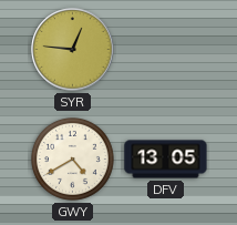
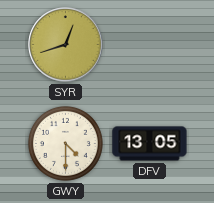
SYR: 12:46 -> 12:42 (66, 45)
GWY: 4:40 -> 4:30 (65, 143)
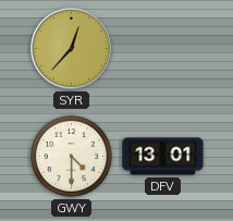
SYR: 12:42 -> 12:37 (72, 49)
DFV: 13:05 -> 13:01 (163, 157)
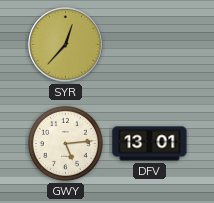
GWY: 4:30 -> 5:14 (65, 143)
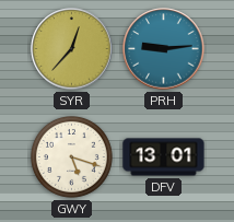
PRH: none -> 9:14 (164, 49)
GWY: 5:14 -> 5:18 (71, 156)
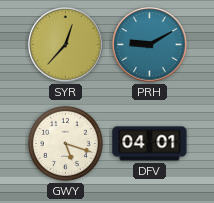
PRH: 9:14 -> 9:10 (150, 45)
DFV: 13:01 -> 04:01 (150, 144)
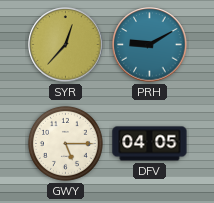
GWY: 5:18 -> 5:15 (65, 143)
DFV: 04:01 -> 04:05 (150, 144)
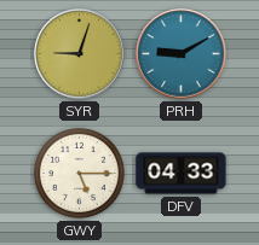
SYR: 12:37 -> 9:03 (80, 54)
DFV: 04:05 -> 04:33 (182, 174)
